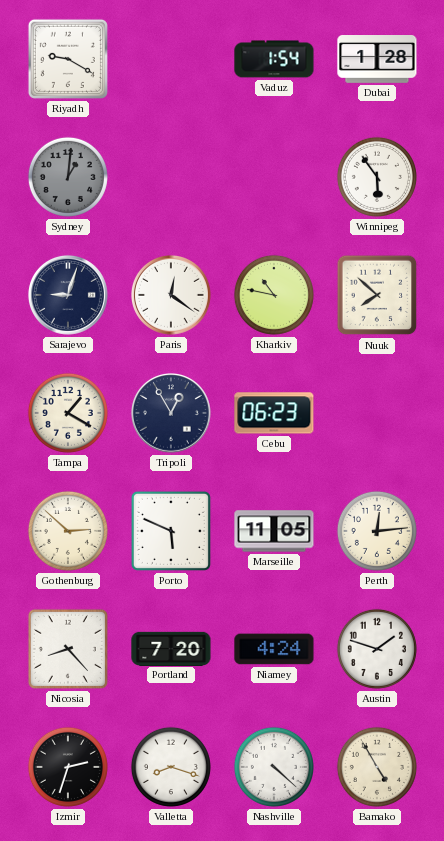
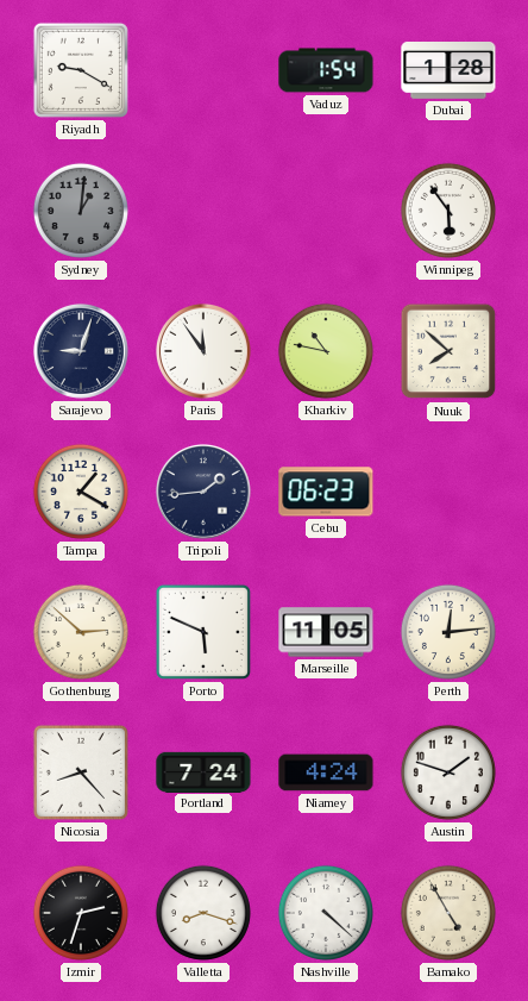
Paris: 12:21 -> 11:54 (205, 352)
Tripoli: 12:55 -> 1:44 (205, 493)
Portland: 7:20 -> 7:24 (203, 771)
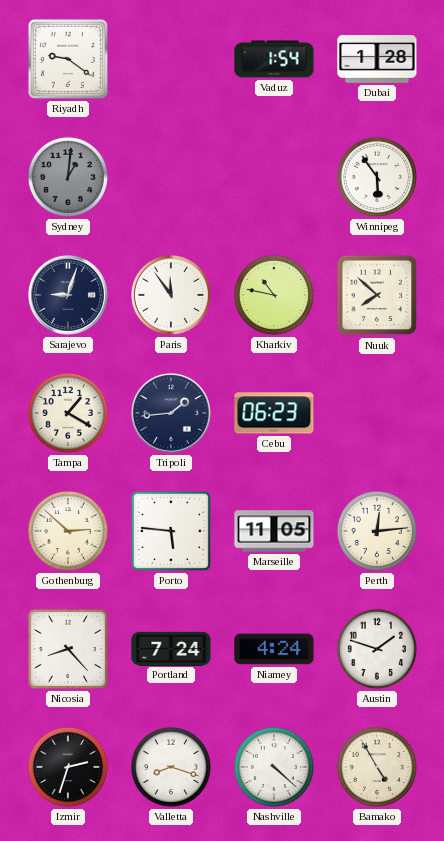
Riyadh: 9:20 -> 9:21 (68, 59)
Porto: 5:49 -> 5:46 (171, 531)
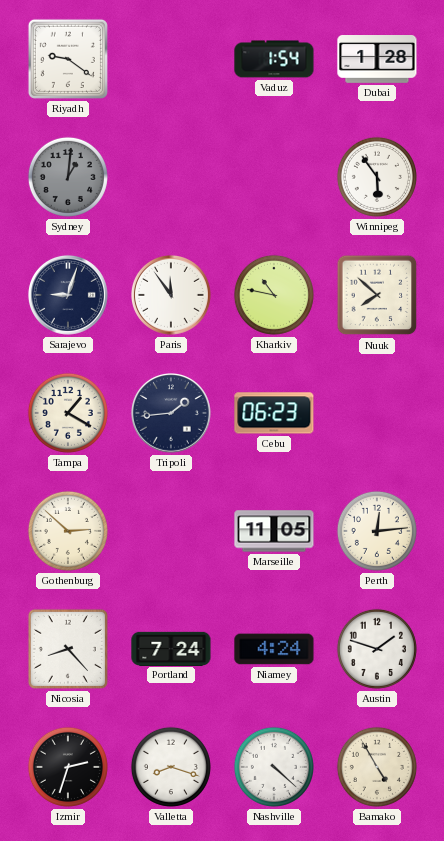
Porto: 5:46 -> none (171, 531)
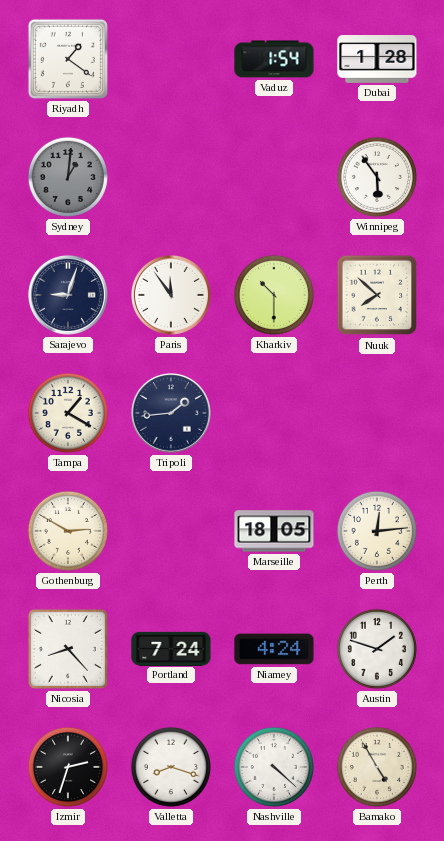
Riyadh: 9:21 -> 1:21 (68, 59)
Kharkiv: 10:47 -> 10:30 (274, 295)
Cebu: 06:23 -> none (274, 413)
Gothenburg: 2:52 -> 2:50 (68, 531)
Marseille: 11:05 -> 18:05 (274, 531)
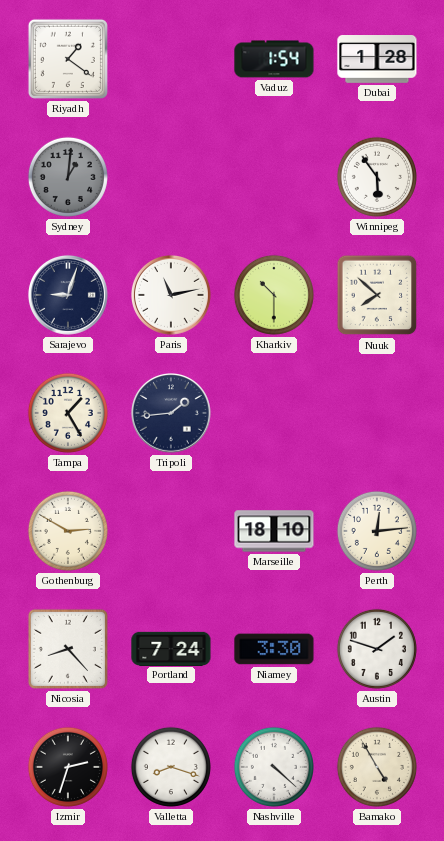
Paris: 11:54 -> 11:13 (172, 296)
Tampa: 1:20 -> 1:25 (68, 413)
Marseille: 18:05 -> 18:10 (274, 531)
Niamey: 4:24 -> 3:30 (274, 649)
